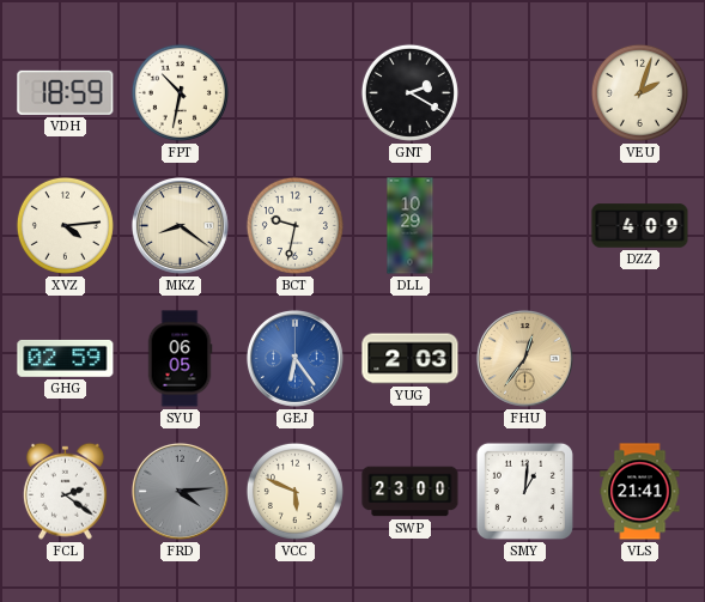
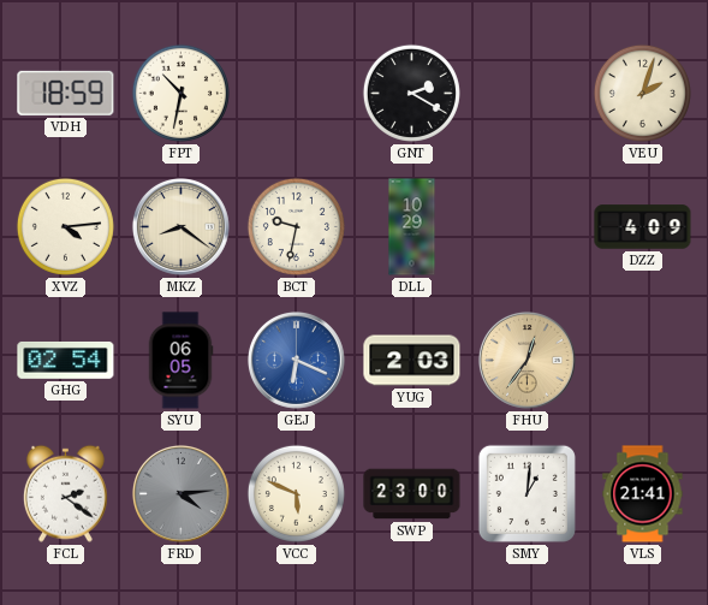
GHG: 02:59 -> 02:54 (66, 360)
GEJ: 6:24 -> 6:19 (296, 360)
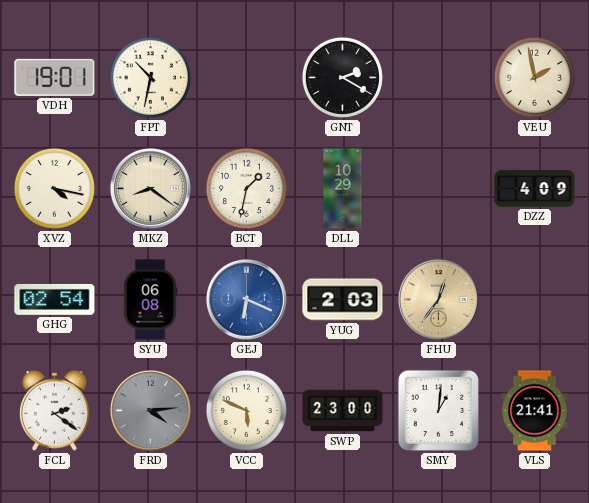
VDH: 18:59 -> 19:01 (55, 77)
VEU: 2:03 -> 1:58 (534, 77)
XVZ: 4:14 -> 4:17 (54, 188)
BCT: 9:32 -> 1:32 (246, 188)
SYU: 06:05 -> 06:08 (150, 300)
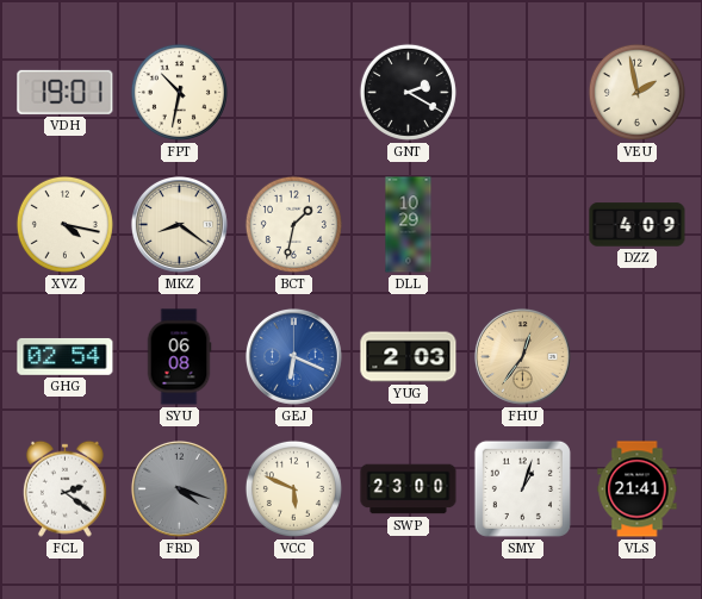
FRD: 4:14 -> 4:18 (179, 488)
SMY: 1:01 -> 1:03 (522, 488)
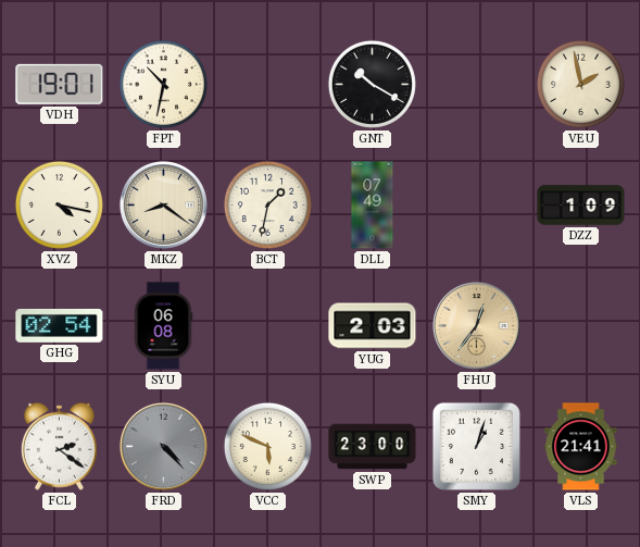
GNT: 2:20 -> 10:20 (372, 84)
DLL: 10:29 -> 07:49 (373, 206)
DZZ: 4:09 -> 1:09 (581, 206)
GEJ: 6:19 -> none (293, 356)
FRD: 4:18 -> 4:23 (163, 446)
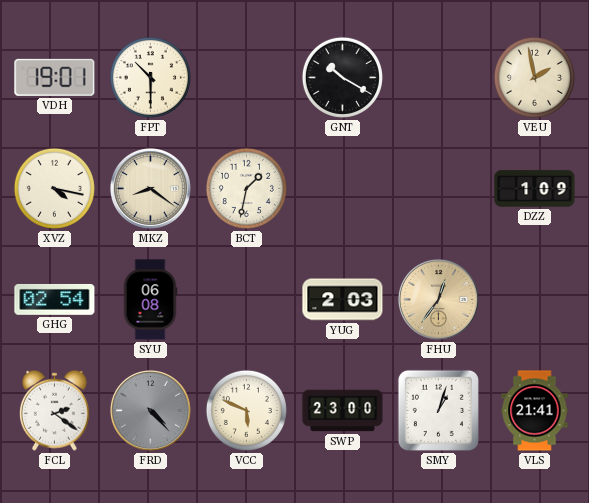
FPT: 10:32 -> 10:30 (150, 77)
DLL: 07:49 -> none (373, 206)
